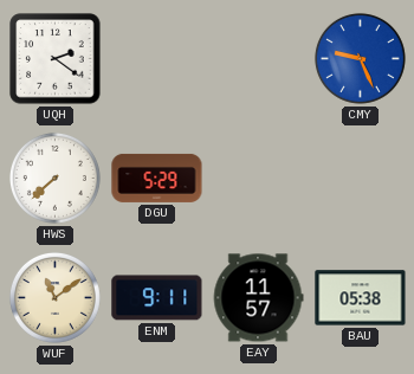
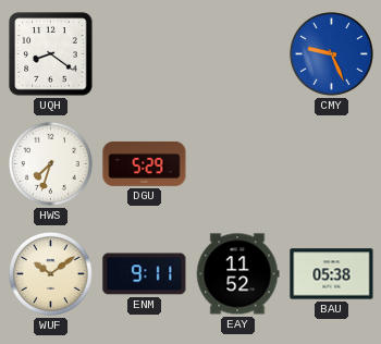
UQH: 2:21 -> 8:21 (51, 54)
HWS: 7:38 -> 7:33 (50, 163)
WUF: 11:09 -> 10:09 (50, 273)
EAY: 11:57 -> 11:52 (237, 274)
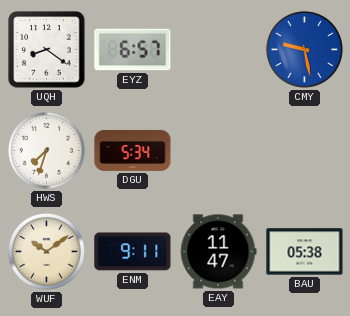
EYZ: none -> 6:57 (133, 50)
CMY: 9:26 -> 9:28 (304, 49)
DGU: 5:29 -> 5:34 (133, 150)
EAY: 11:52 -> 11:47 (218, 252)
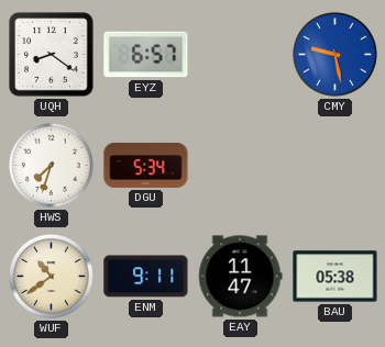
WUF: 10:09 -> 10:39 (51, 276)
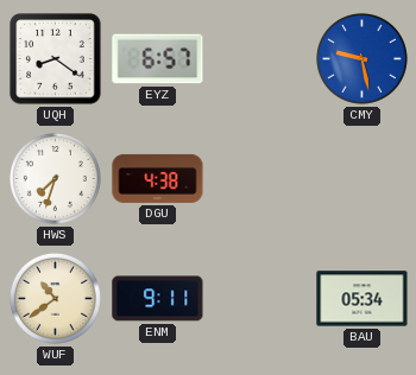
DGU: 5:34 -> 4:38 (158, 178)
EAY: 11:47 -> none (240, 277)
BAU: 05:38 -> 05:34 (363, 299)
